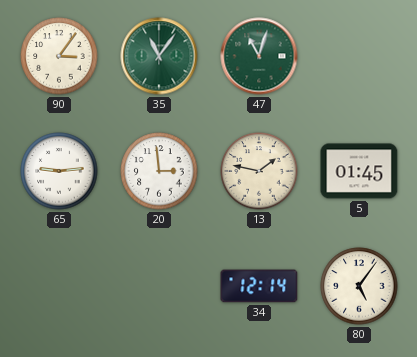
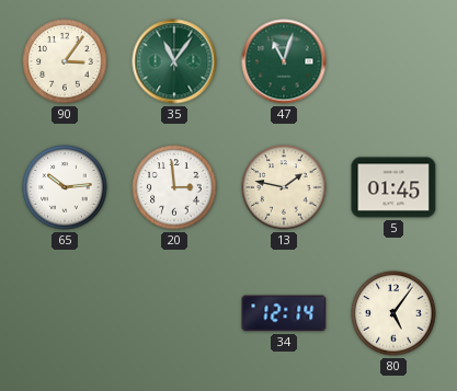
65: 9:14 -> 10:14 (65, 187)
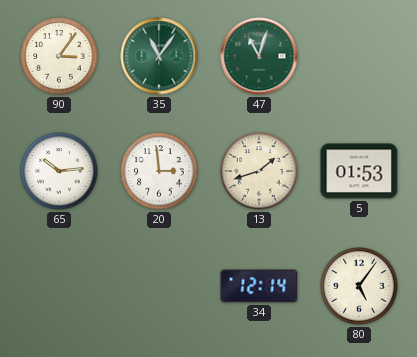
13: 1:47 -> 1:42 (259, 171)
5: 01:45 -> 01:53 (359, 171)
